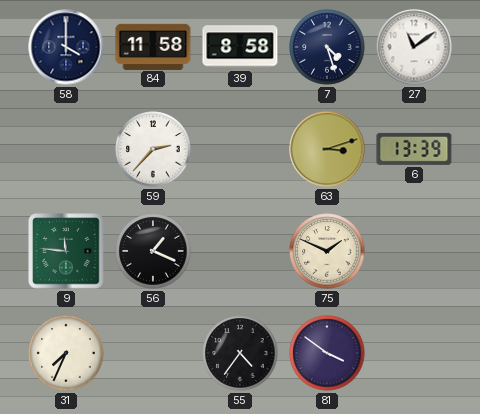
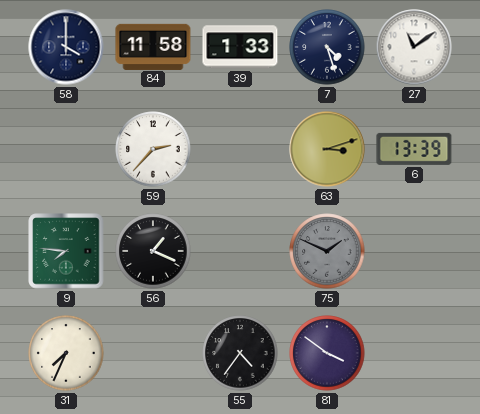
39: 8:58 -> 1:33 (240, 47)
9: 11:46 -> 7:46 (66, 251)
75 dial: cream -> grey (327, 251)
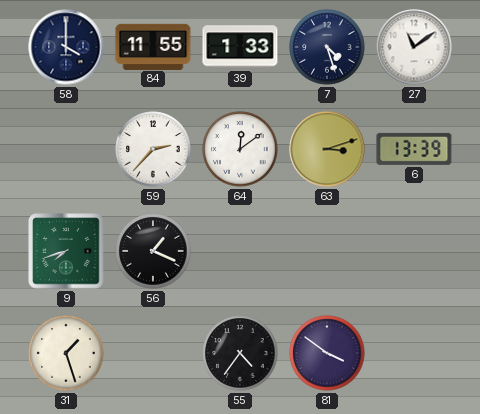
84: 11:58 -> 11:55 (153, 46)
64: none -> 12:09 (240, 149)
9: 7:46 -> 7:42 (66, 251)
75: 1:49 -> none (327, 251)
31: 7:34 -> 1:27 (66, 353)
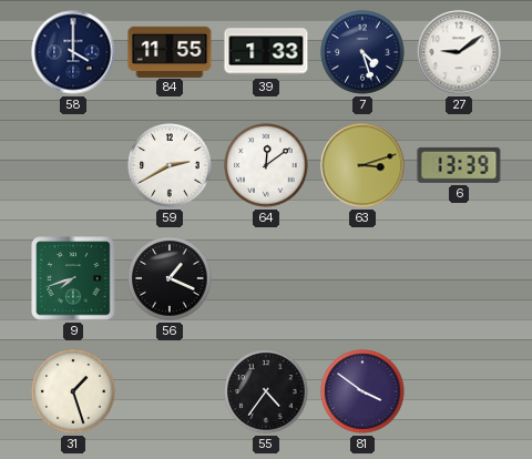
27: 11:09 -> 9:09 (459, 52)
59: 2:37 -> 2:40 (170, 165)
